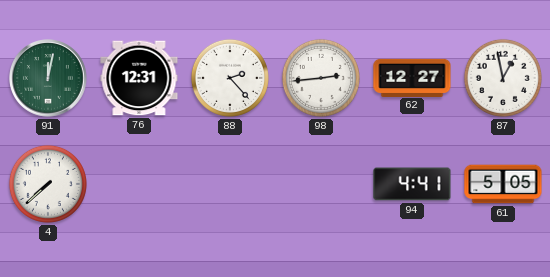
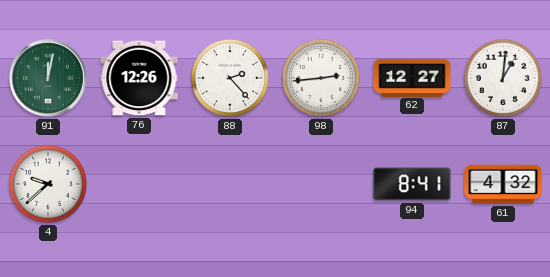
76: 12:31 -> 12:26 (139, 78)
87: 12:58 -> 1:01 (503, 78)
4: 7:38 -> 9:38 (48, 184)
94: 4:41 -> 8:41 (412, 184)
61: 5:05 -> 4:32 (503, 184)
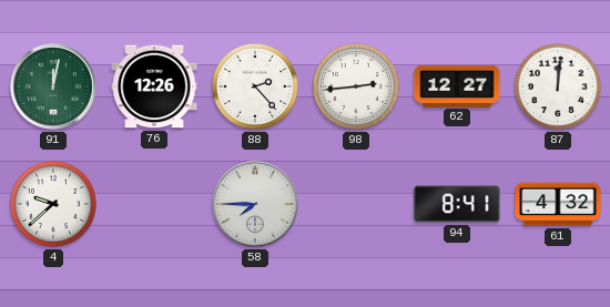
87: 1:01 -> 12:01 (558, 86)
58: none -> 7:45 (255, 204)
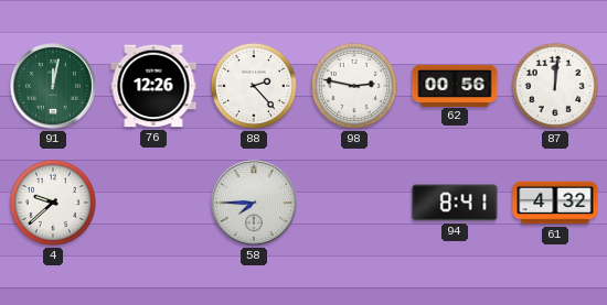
98: 2:44 -> 2:47 (354, 86)
62: 12:27 -> 00:56 (455, 85)
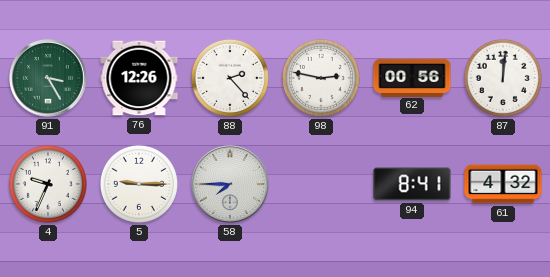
91: 12:02 -> 3:25 (48, 78)
4: 9:38 -> 9:34 (48, 184)
5: none -> 9:15 (139, 184)
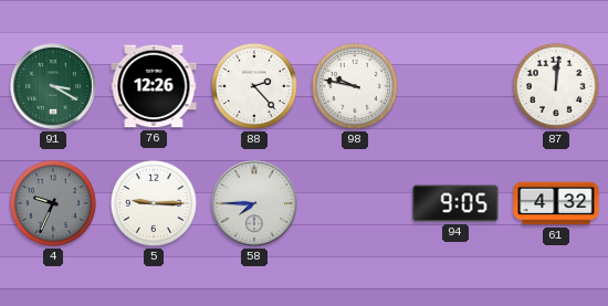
91: 3:25 -> 3:20 (53, 86)
98: 2:47 -> 9:47 (355, 86)
62: 00:56 -> none (412, 77)
4 dial: white -> grey (53, 203)
94: 8:41 -> 9:05 (455, 203)
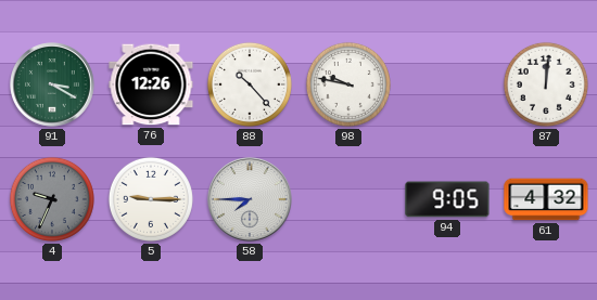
88: 2:23 -> 10:23 (250, 84)
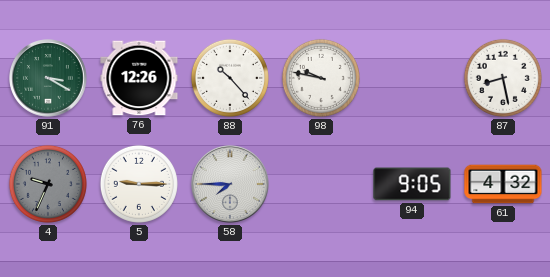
87: 12:01 -> 8:28 (503, 78)
